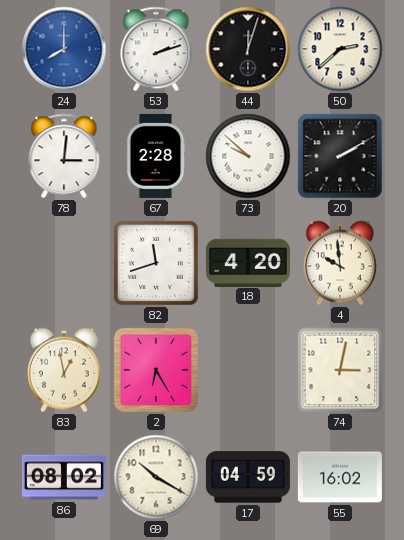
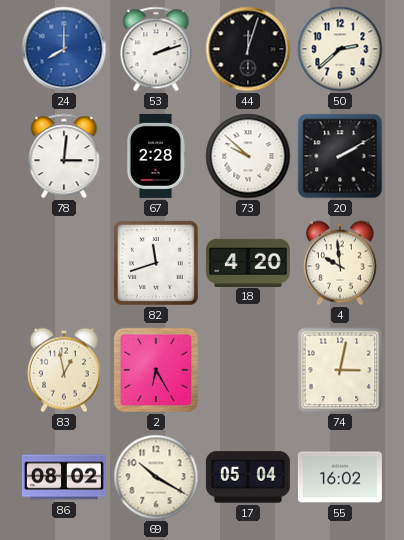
17: 04:59 -> 05:04 (248, 477)
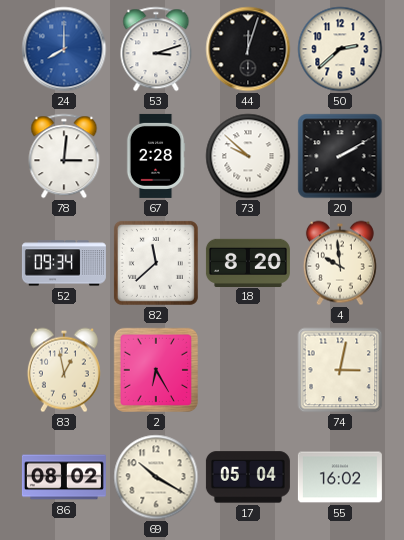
53: 2:12 -> 3:12 (156, 49)
52: none -> 09:34 (64, 263)
82: 11:42 -> 11:38 (156, 263)
18: 4:20 -> 8:20 (248, 262)
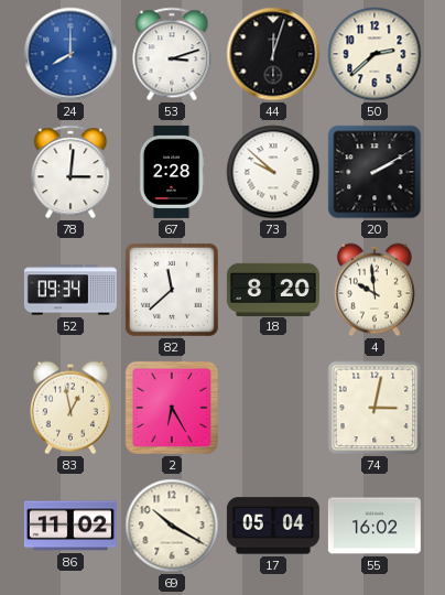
86: 08:02 -> 11:02 (70, 526)
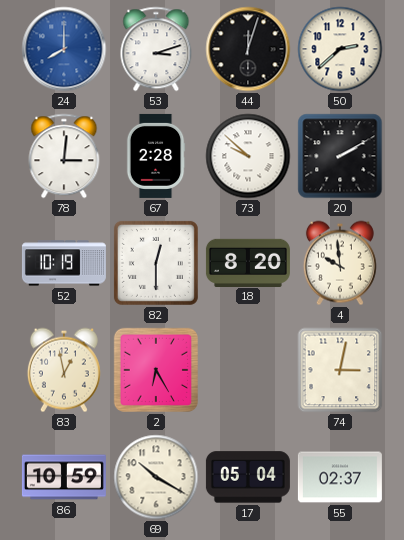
52: 09:34 -> 10:19 (64, 263)
82: 11:38 -> 12:30 (156, 263)
86: 11:02 -> 10:59 (64, 477)
55: 16:02 -> 02:37 (340, 477)
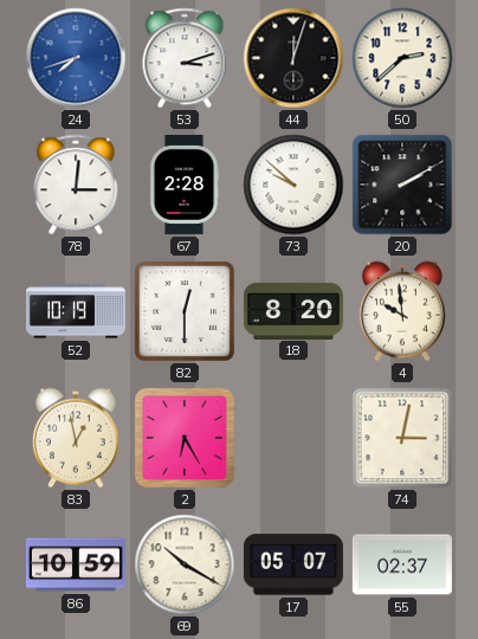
24: 8:00 -> 7:42 (76, 58)
17: 05:04 -> 05:07 (293, 564)
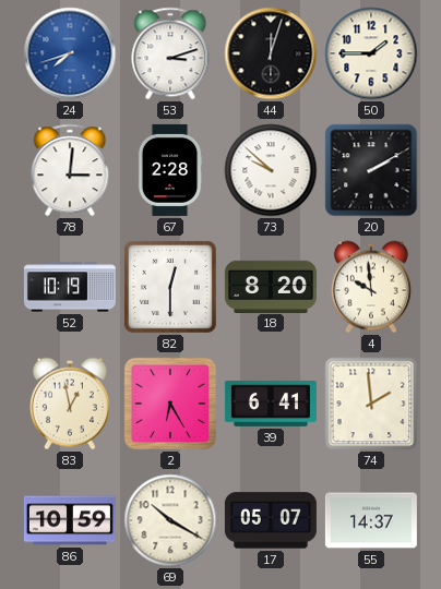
50: 2:38 -> 1:45 (371, 53)
39: none -> 6:41 (271, 404)
74: 3:02 -> 1:59 (371, 404)
55: 02:37 -> 14:37 (371, 520)
